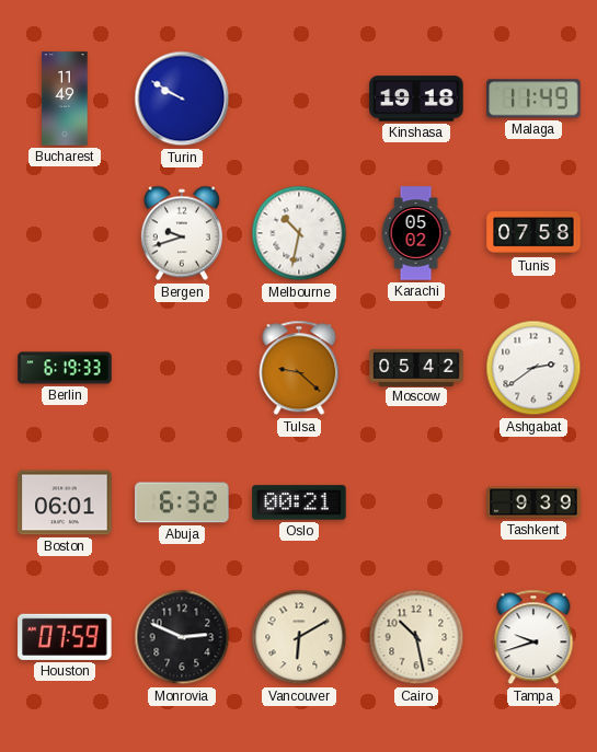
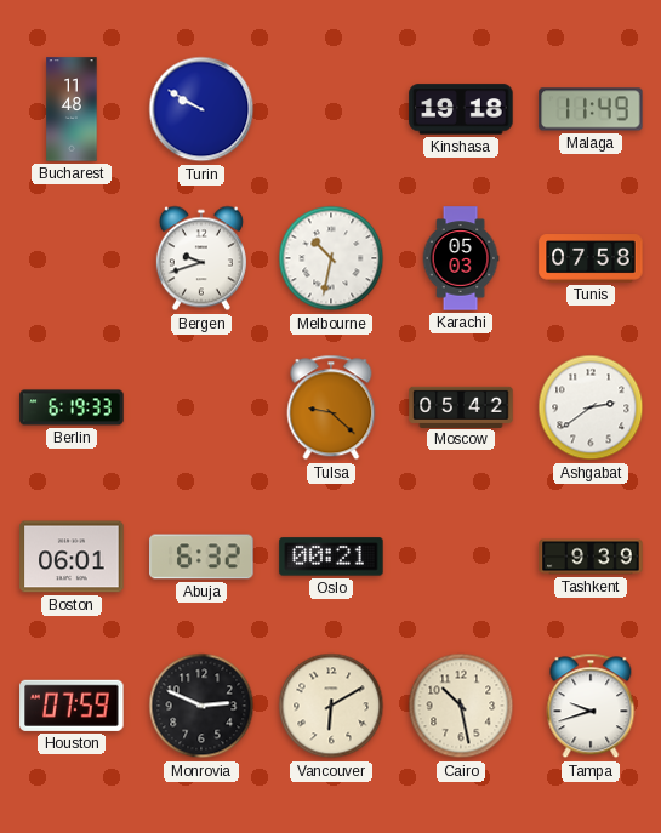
Bucharest: 11:49 -> 11:48 (72, 109)
Karachi: 05:02 -> 05:03 (461, 258)
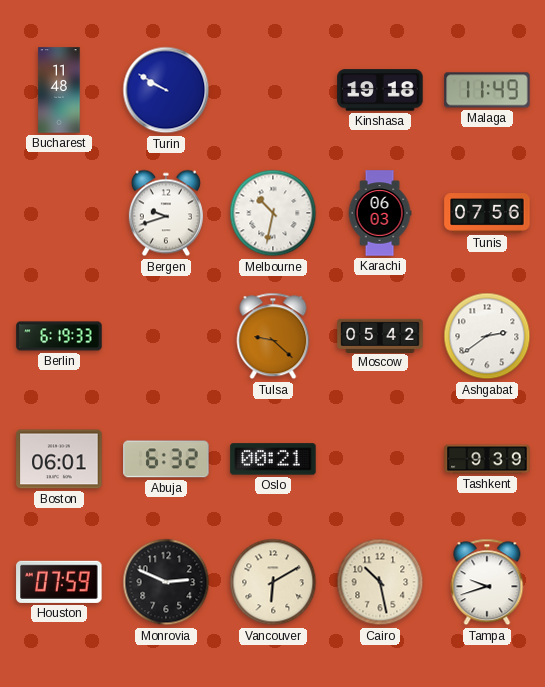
Karachi: 05:03 -> 06:03 (380, 213)
Tunis: 07:58 -> 07:56 (487, 213)
